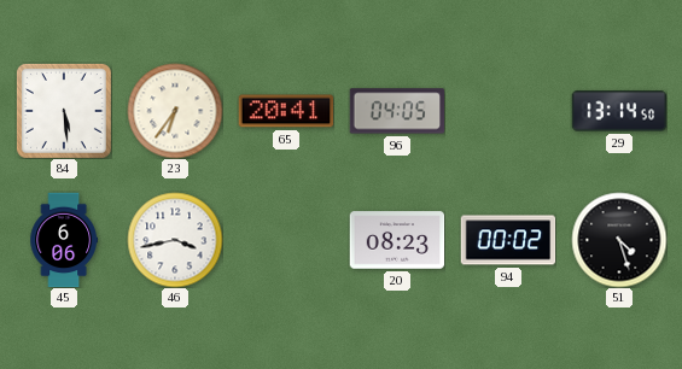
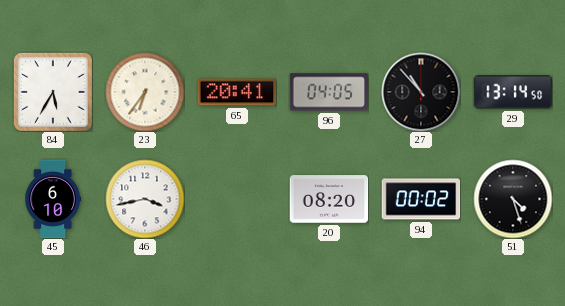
84: 5:29 -> 5:35 (53, 92)
27: none -> 10:53 (421, 92)
45: 6:06 -> 6:10 (53, 199)
20: 08:23 -> 08:20 (329, 199)
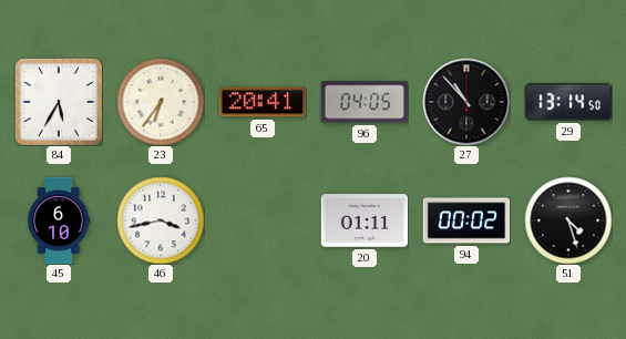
20: 08:20 -> 01:11 (365, 220)
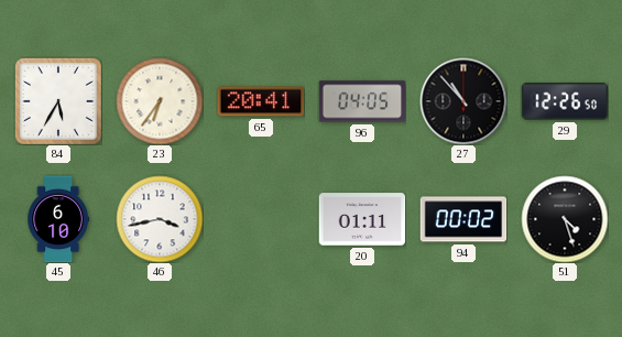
29: 13:14 -> 12:26 (565, 101)
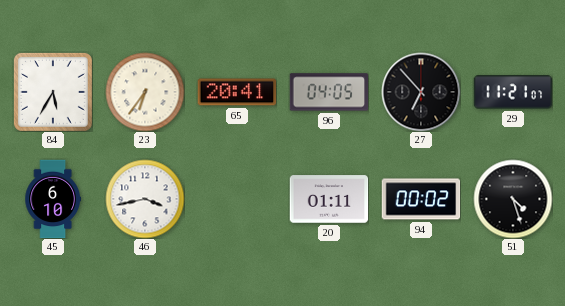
27: 10:53 -> 6:53 (421, 92)
29: 12:26 -> 11:21 (513, 92)
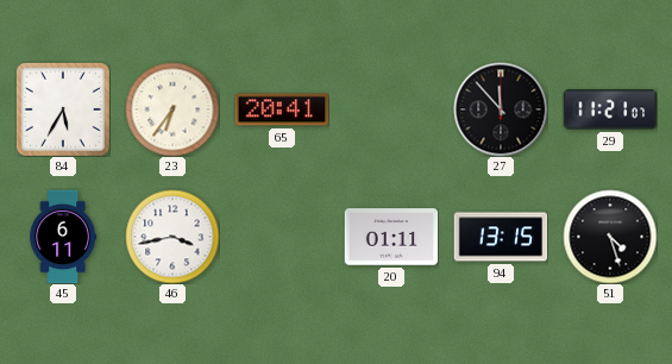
96: 04:05 -> none (329, 92)
27: 6:53 -> 11:53 (501, 109)
45: 6:10 -> 6:11 (63, 237)
94: 00:02 -> 13:15 (501, 237)
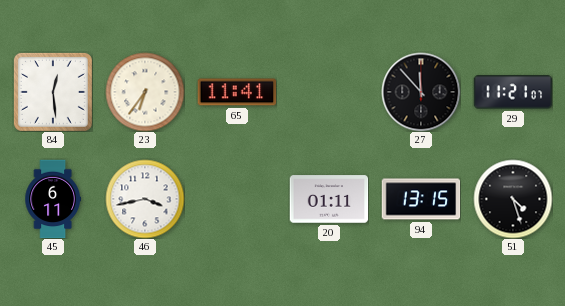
84: 5:35 -> 12:29 (53, 92)
65: 20:41 -> 11:41 (237, 92)
